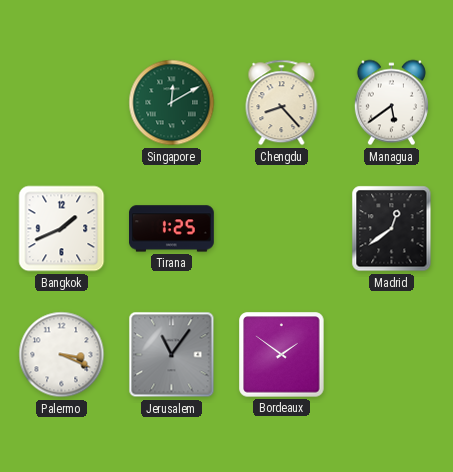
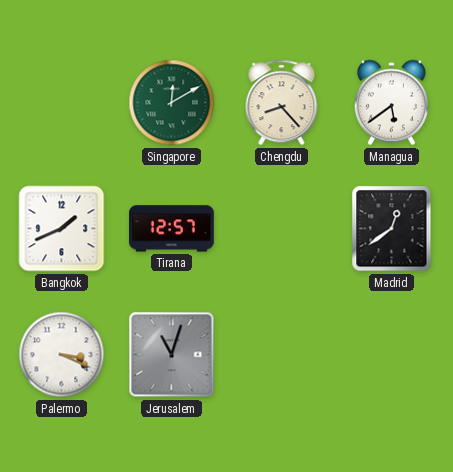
Tirana: 1:25 -> 12:57 (172, 229)
Jerusalem: 11:06 -> 11:03 (172, 355)
Bordeaux: 1:51 -> none (282, 355)
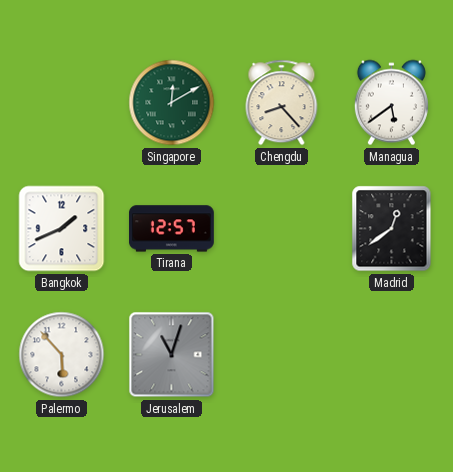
Palermo: 3:19 -> 5:53 (62, 355)
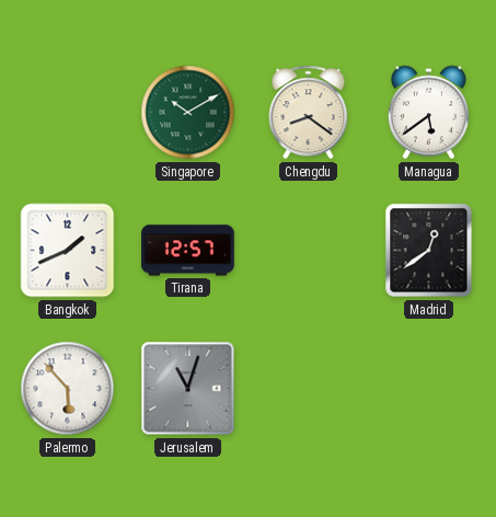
Singapore: 12:10 -> 10:10 (188, 113)
Chengdu: 8:23 -> 8:21 (309, 113)
